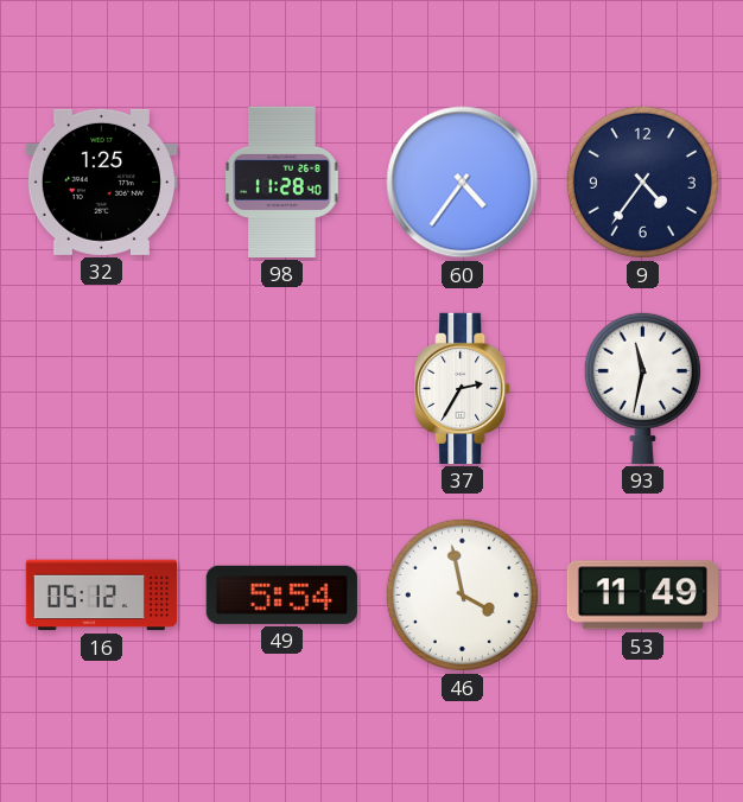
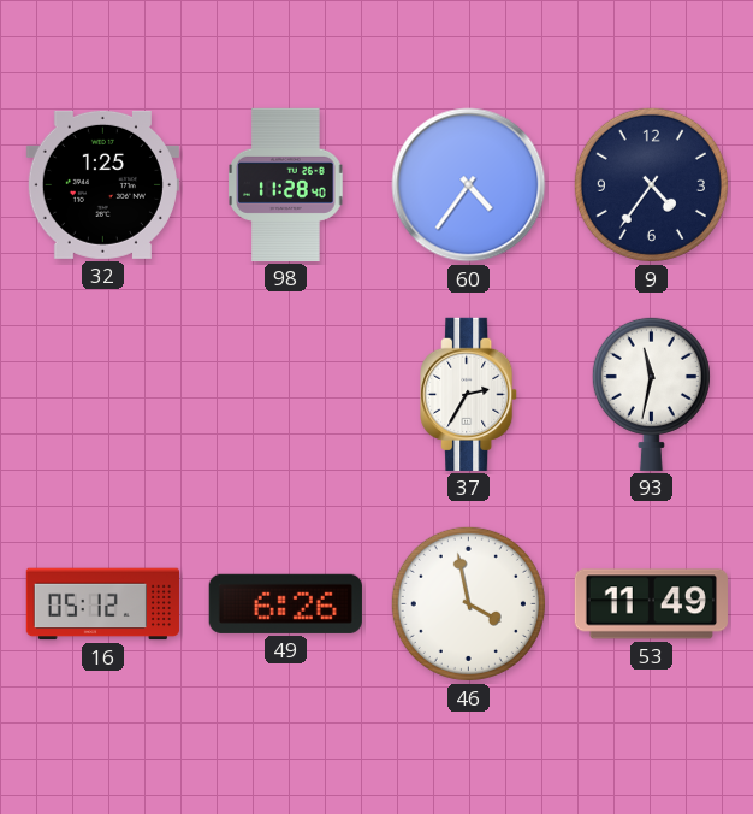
49: 5:54 -> 6:26 (285, 603)
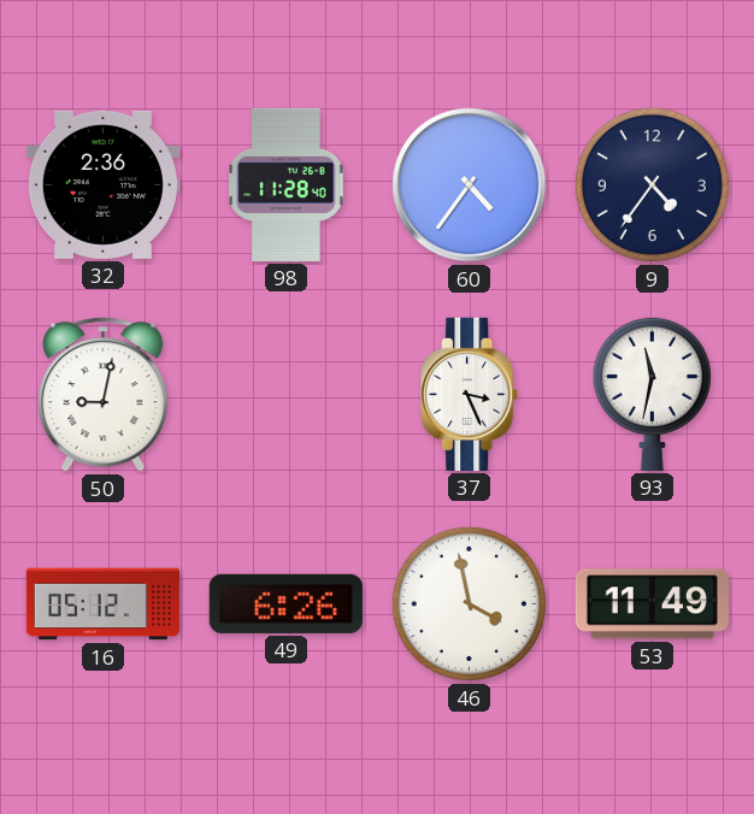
32: 1:25 -> 2:36 (102, 184)
50: none -> 9:02 (104, 395)
37: 2:35 -> 3:26 (470, 394)
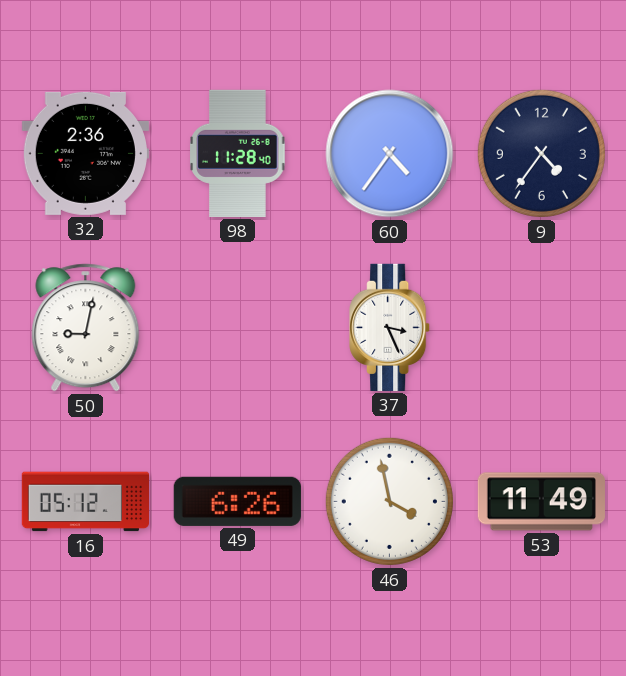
93: 11:32 -> none (652, 394)
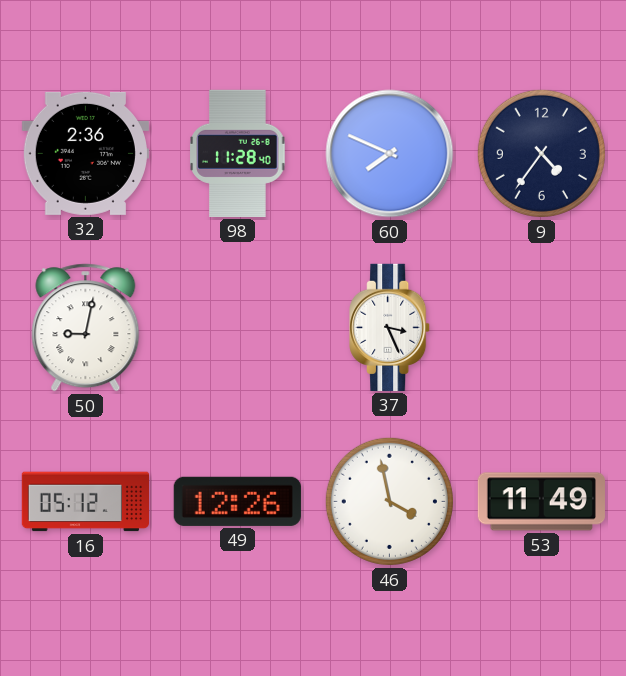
60: 4:36 -> 7:49 (390, 154)
49: 6:26 -> 12:26 (237, 501)
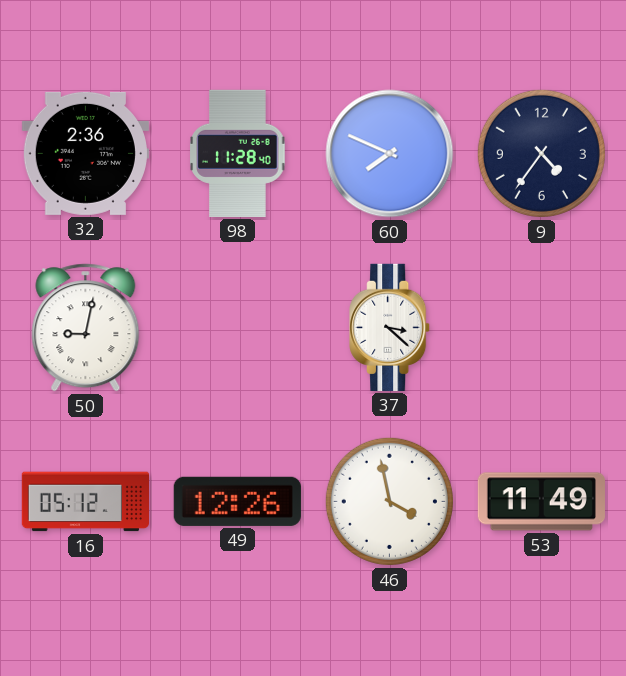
37: 3:26 -> 3:22 (390, 327)
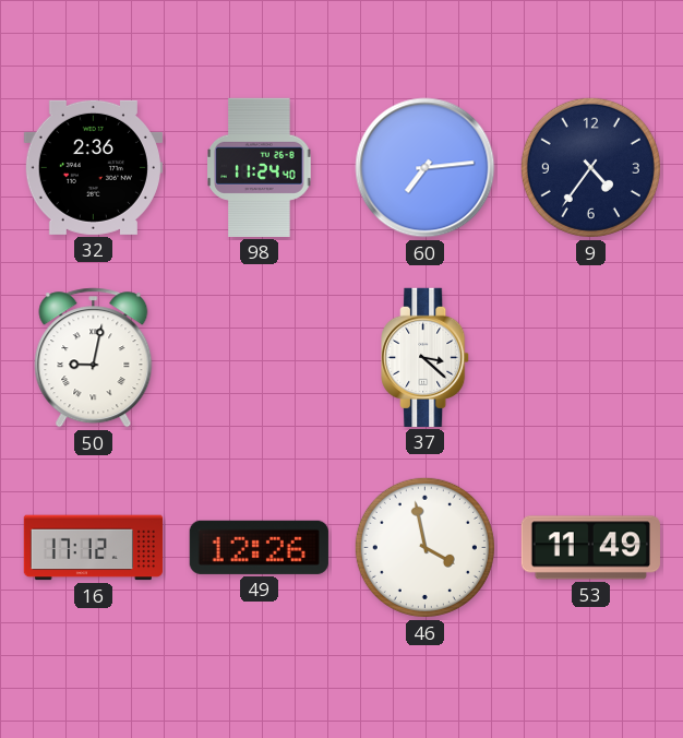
98: 11:28 -> 11:24 (260, 167)
60: 7:49 -> 7:14 (426, 168)
16: 05:12 -> 17:12 (93, 548)
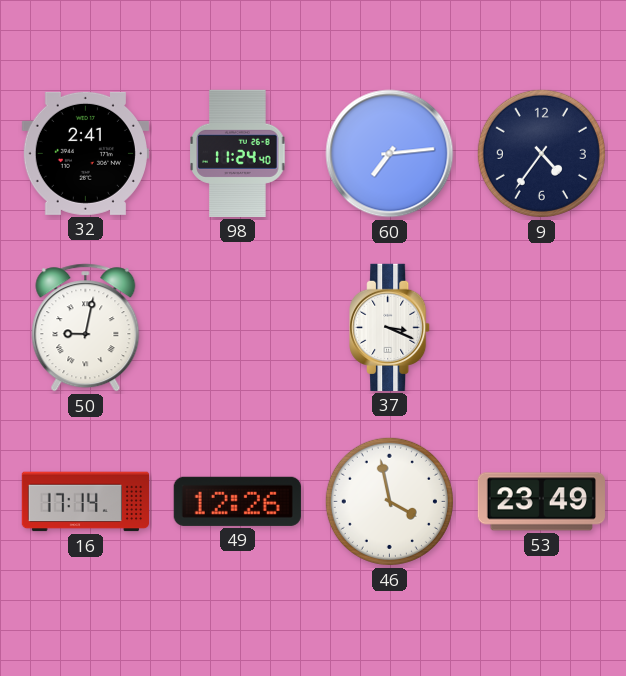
32: 2:36 -> 2:41 (85, 153)
37: 3:22 -> 3:19 (390, 327)
16: 17:12 -> 17:14 (85, 502)
53: 11:49 -> 23:49 (541, 502)
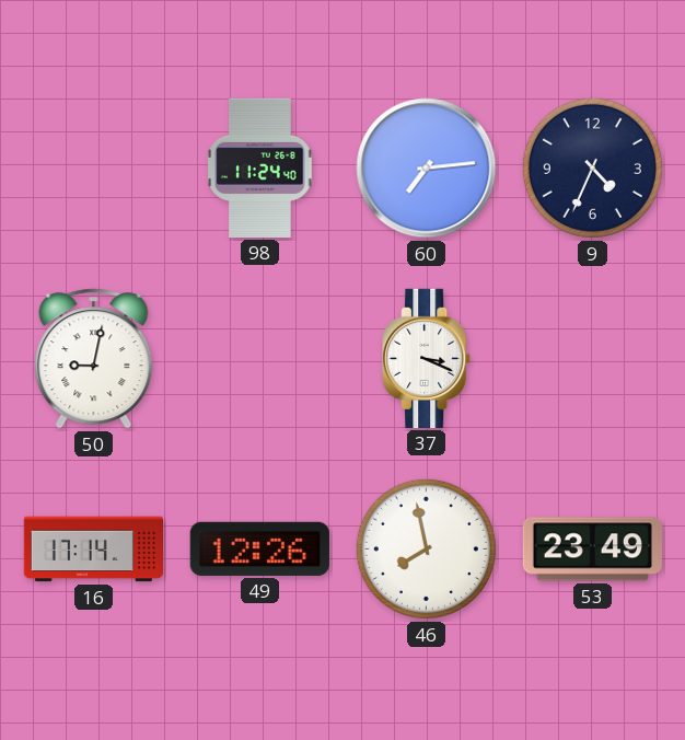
32: 2:41 -> none (85, 153)
9: 4:36 -> 4:34 (592, 167)
46: 3:58 -> 7:58 (426, 548)
